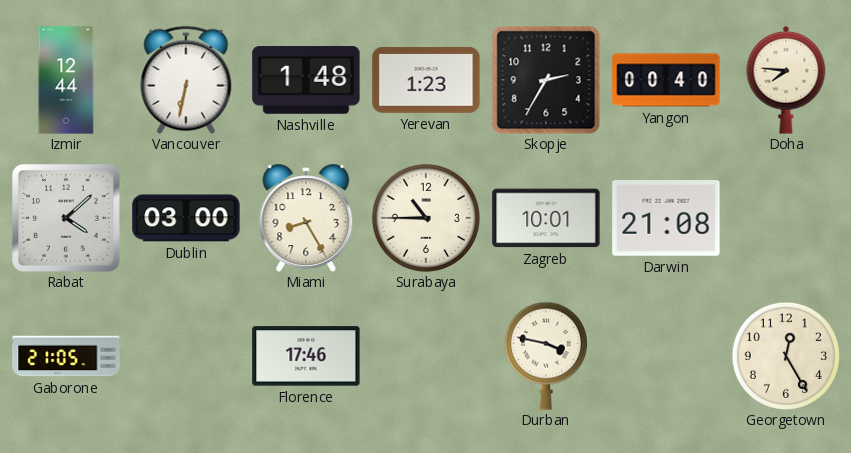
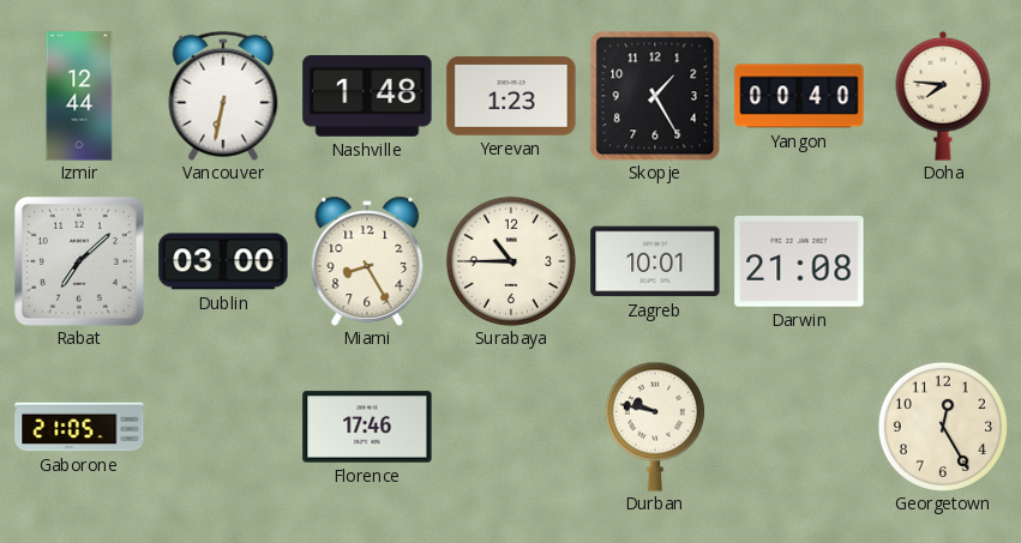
Skopje: 2:35 -> 1:25 (655, 96)
Rabat: 4:08 -> 7:08 (79, 261)
Durban: 3:47 -> 9:47 (655, 427)
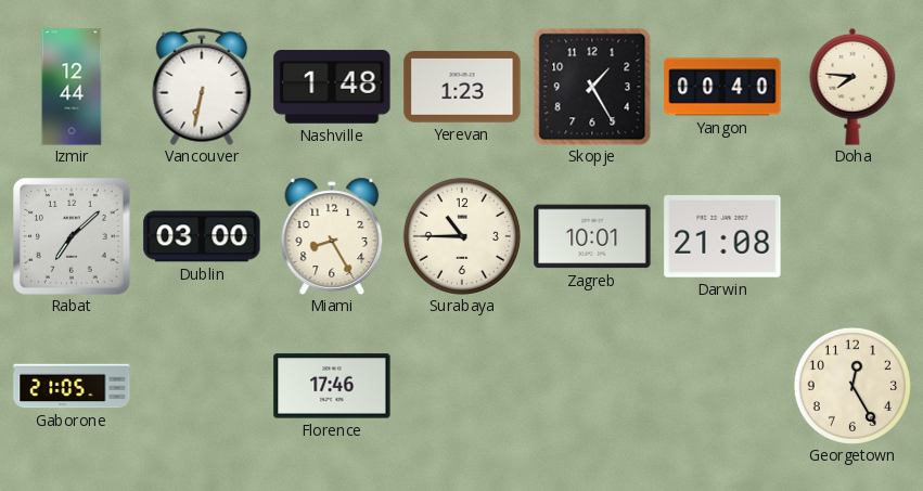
Durban: 9:47 -> none (655, 427)
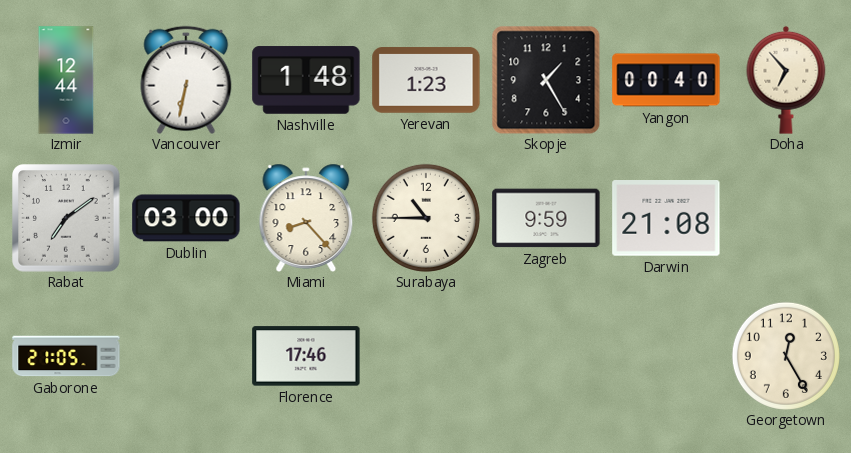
Doha: 7:46 -> 6:53 (786, 80)
Rabat: 7:08 -> 7:09 (66, 218)
Miami: 8:25 -> 8:23 (306, 218)
Zagreb: 10:01 -> 9:59 (546, 218)
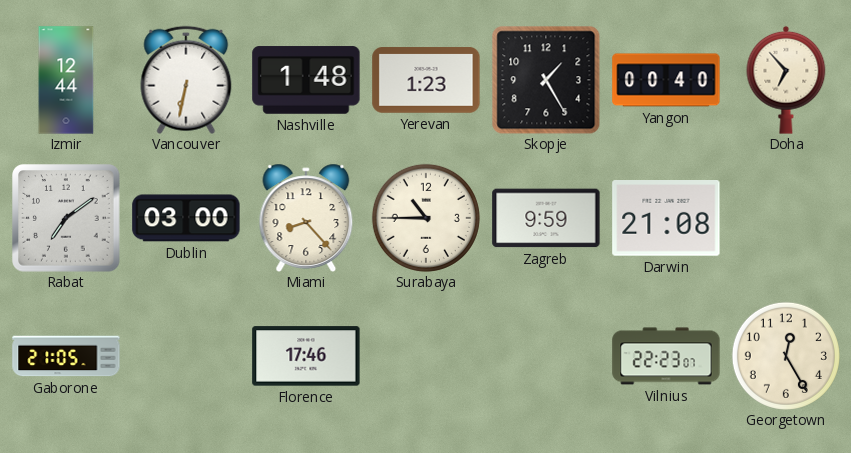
Vilnius: none -> 22:23 (666, 356)
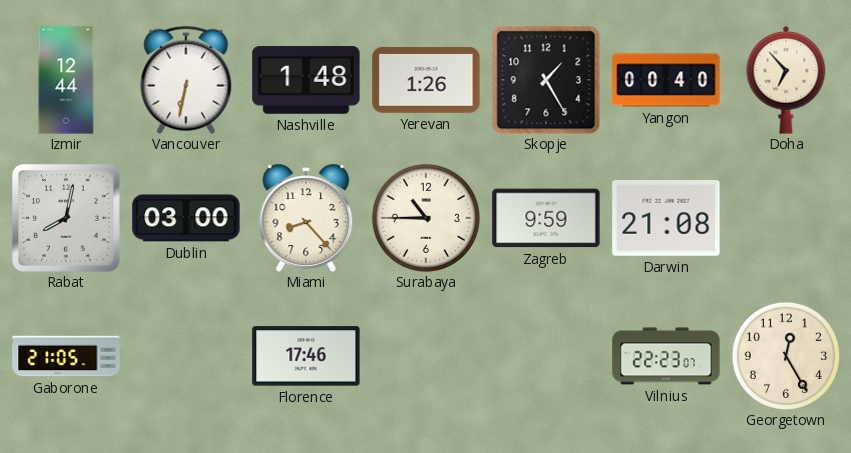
Yerevan: 1:23 -> 1:26 (426, 80)
Rabat: 7:09 -> 8:02 (66, 218)
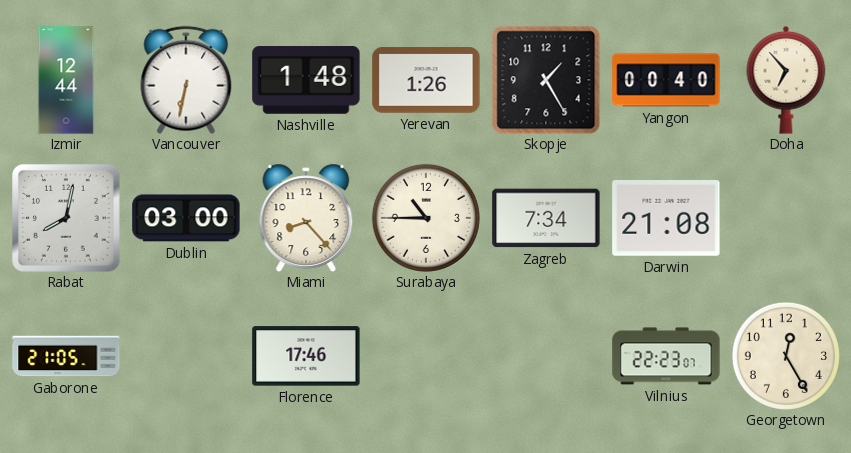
Zagreb: 9:59 -> 7:34 (546, 218)
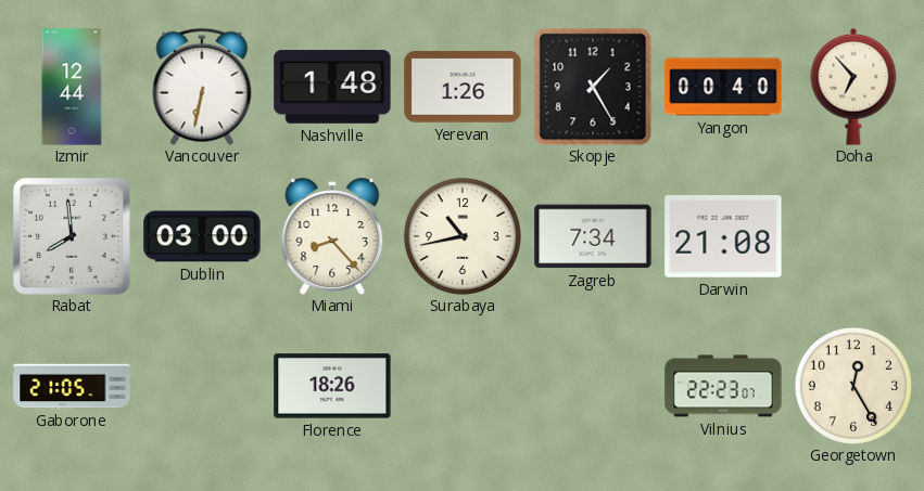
Rabat: 8:02 -> 7:59 (72, 236)
Surabaya: 10:45 -> 10:43 (463, 236)
Florence: 17:46 -> 18:26 (332, 386)
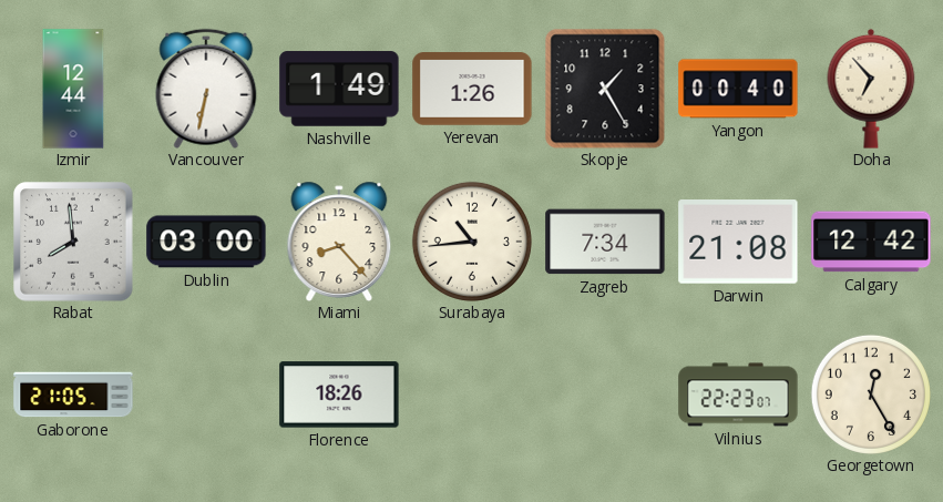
Nashville: 1:48 -> 1:49 (339, 89)
Surabaya: 10:43 -> 10:44 (472, 242)
Calgary: none -> 12:42 (871, 242)
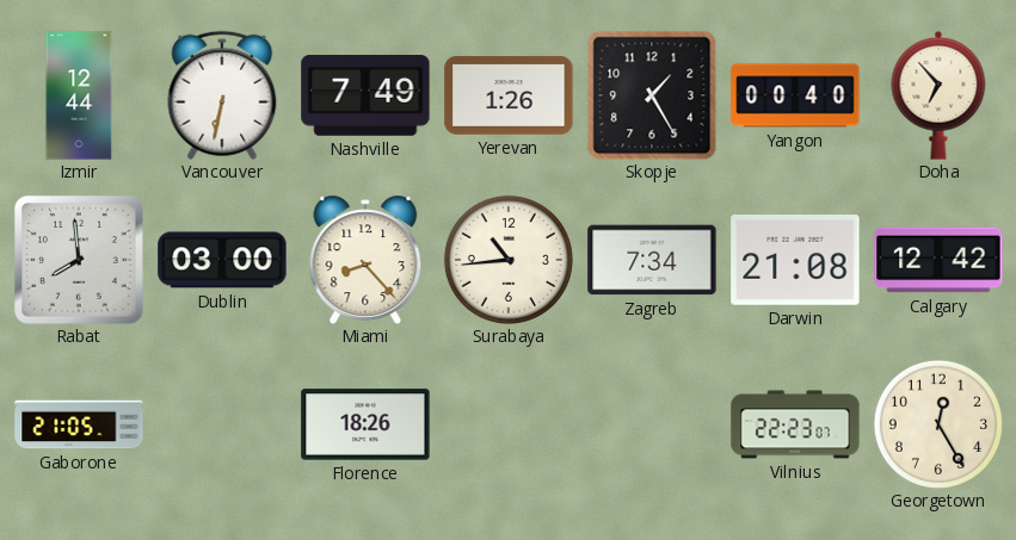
Nashville: 1:49 -> 7:49 (365, 95)
